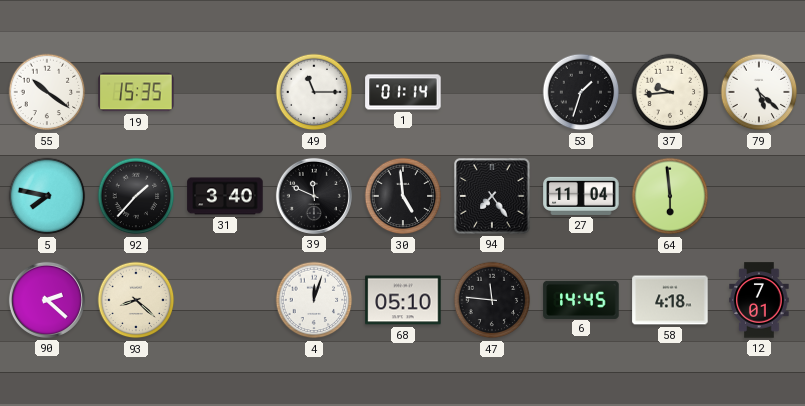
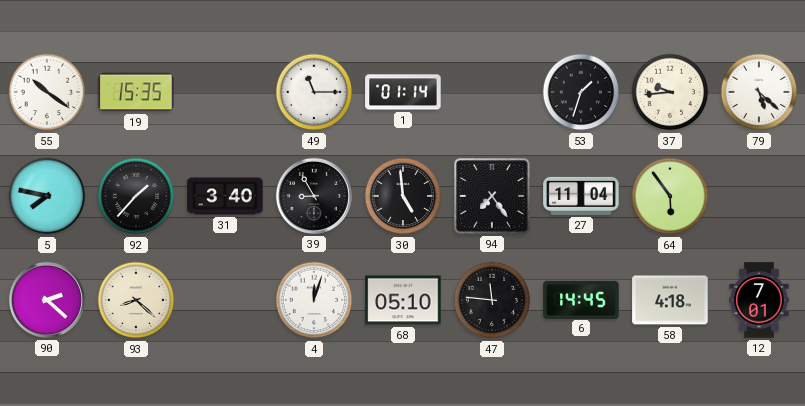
39: 11:49 -> 8:55 (314, 196)
64: 5:59 -> 5:54 (670, 196)
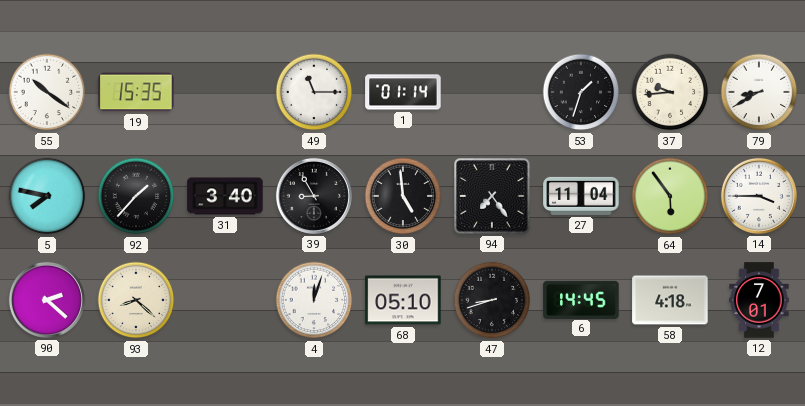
79: 5:22 -> 8:40 (759, 92)
14: none -> 3:45 (759, 196)
47: 11:46 -> 8:42 (492, 300)
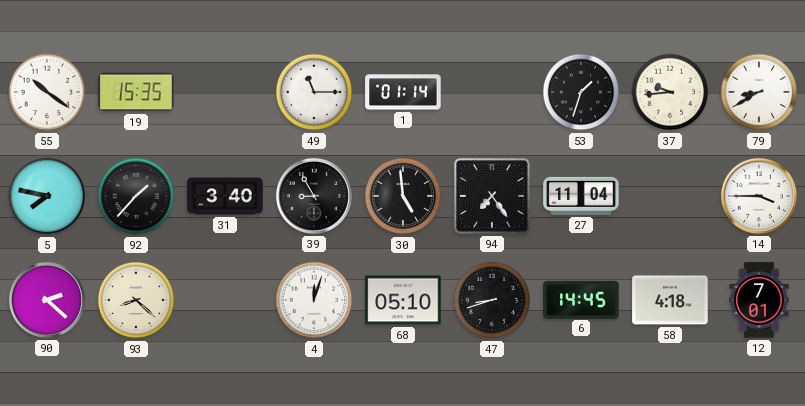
64: 5:54 -> none (670, 196)
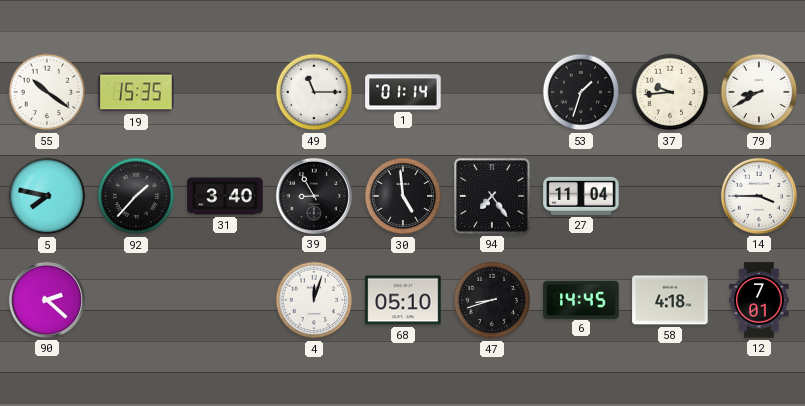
93: 8:22 -> none (136, 300)
